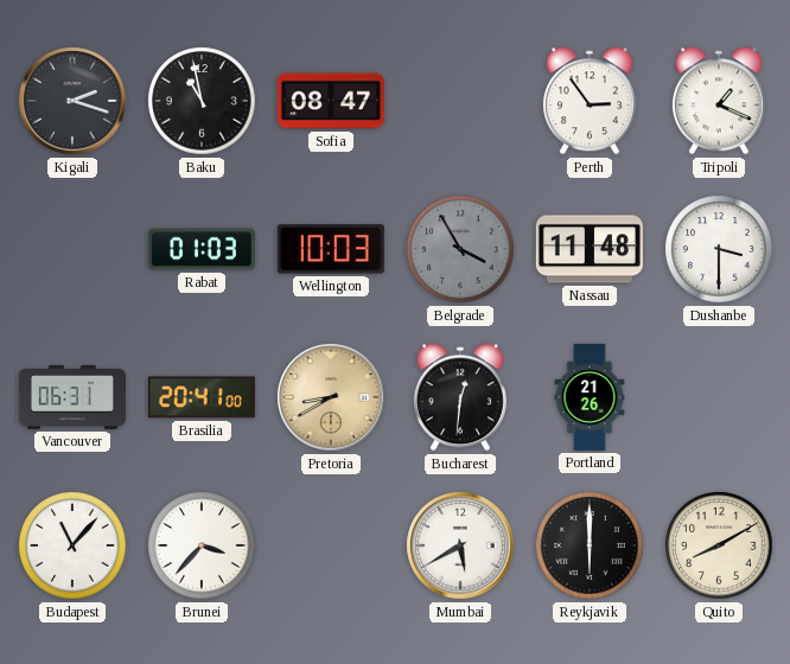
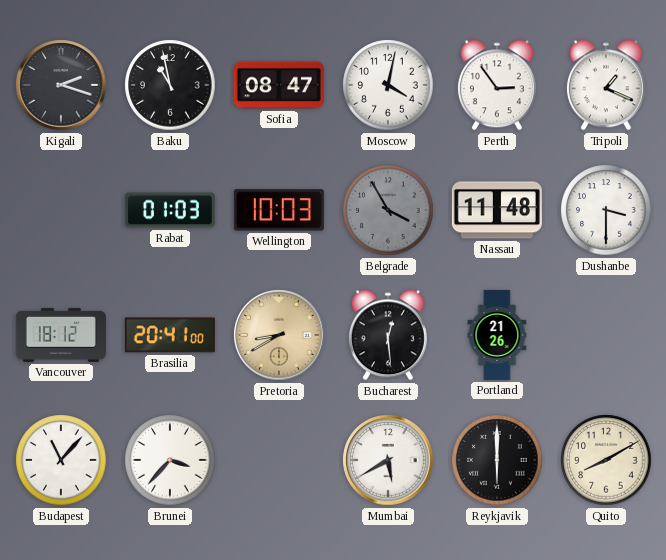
Moscow: none -> 4:02 (388, 85)
Vancouver: 06:31 -> 18:12 (61, 335)
Bucharest: 12:31 -> 12:29 (388, 335)
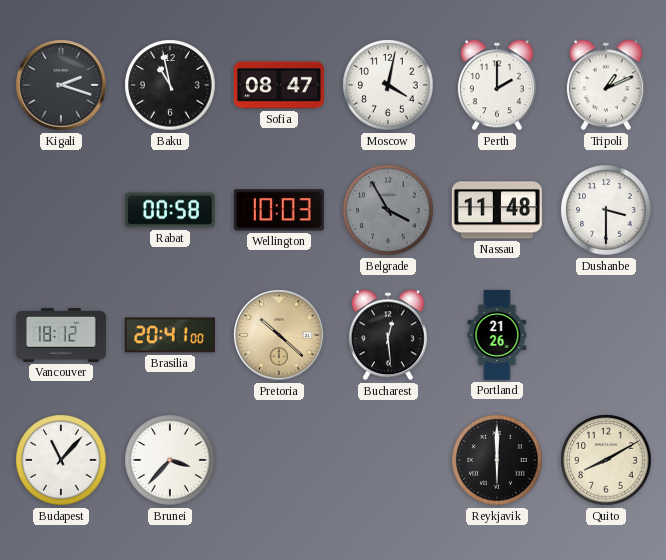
Perth: 2:54 -> 2:00 (497, 85)
Tripoli: 1:19 -> 1:11 (606, 85)
Rabat: 01:03 -> 00:58 (170, 210)
Pretoria: 8:40 -> 10:22 (279, 335)
Mumbai: 5:40 -> none (388, 460)
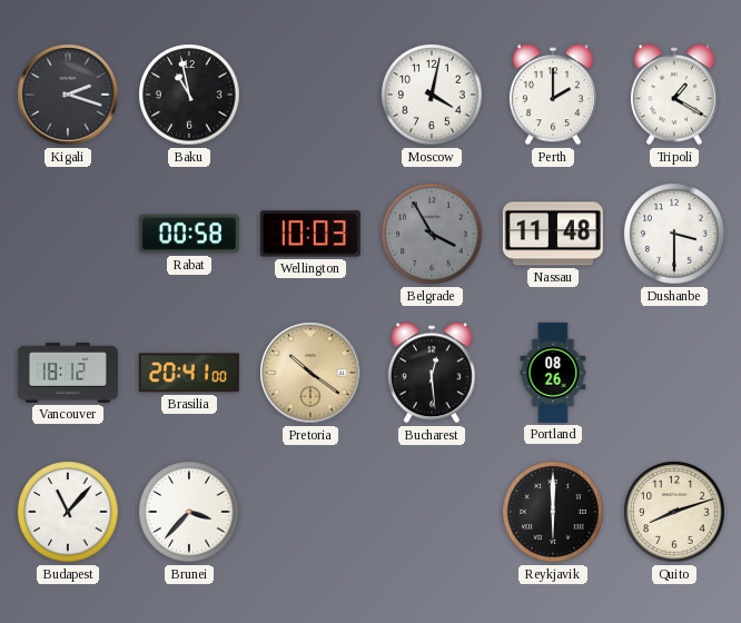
Sofia: 08:47 -> none (279, 85)
Tripoli: 1:11 -> 1:20 (674, 95)
Pretoria: 10:22 -> 10:21 (310, 373)
Portland: 21:26 -> 08:26 (553, 373)
Quito: 8:10 -> 8:12 (674, 512)
